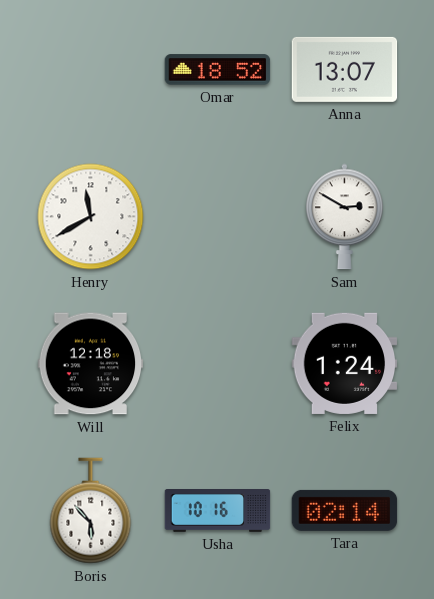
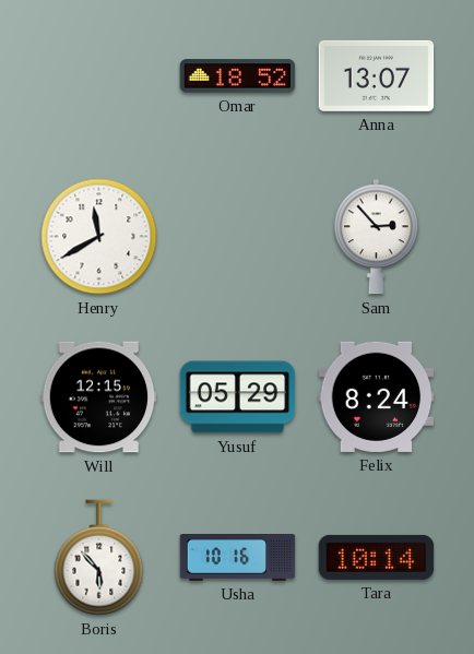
Sam: 2:50 -> 2:53 (377, 237)
Will: 12:18 -> 12:15 (99, 397)
Yusuf: none -> 05:29 (238, 397)
Felix: 1:24 -> 8:24 (377, 396)
Tara: 02:14 -> 10:14 (377, 557)
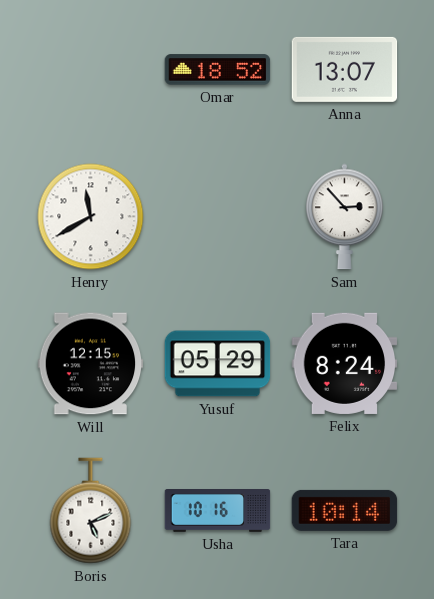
Boris: 5:53 -> 5:11 (91, 511)
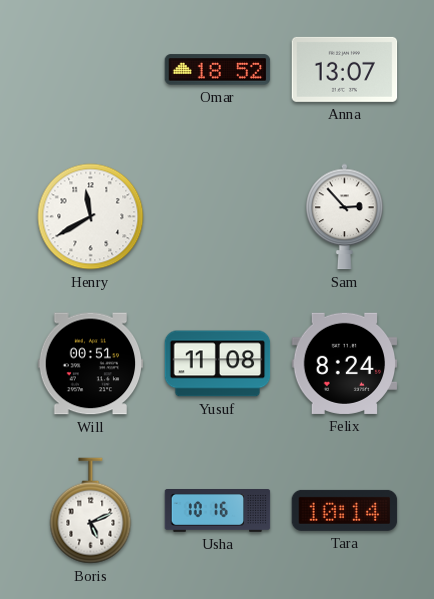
Will: 12:15 -> 00:51 (91, 364)
Yusuf: 05:29 -> 11:08 (218, 364)
